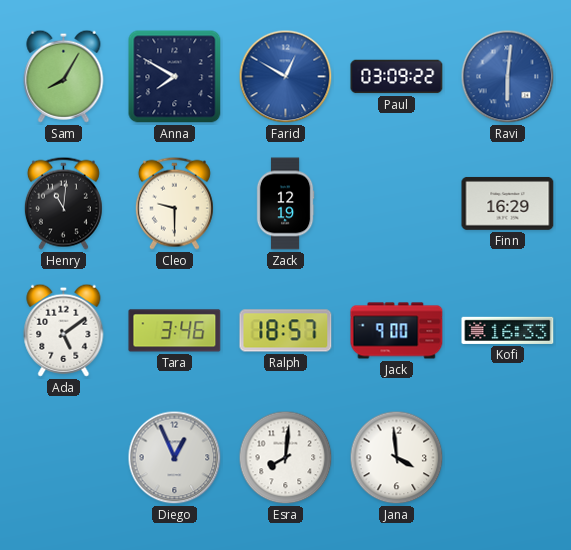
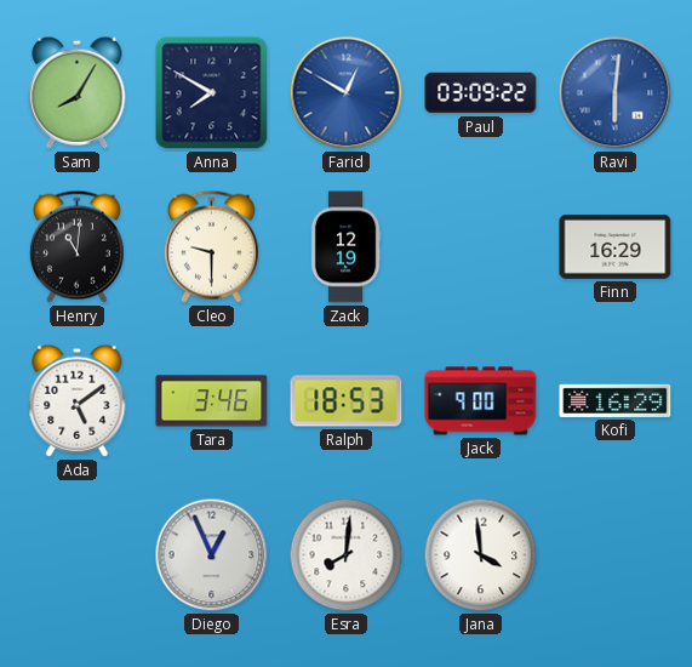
Ralph: 18:57 -> 18:53 (347, 401)
Kofi: 16:33 -> 16:29 (616, 400)
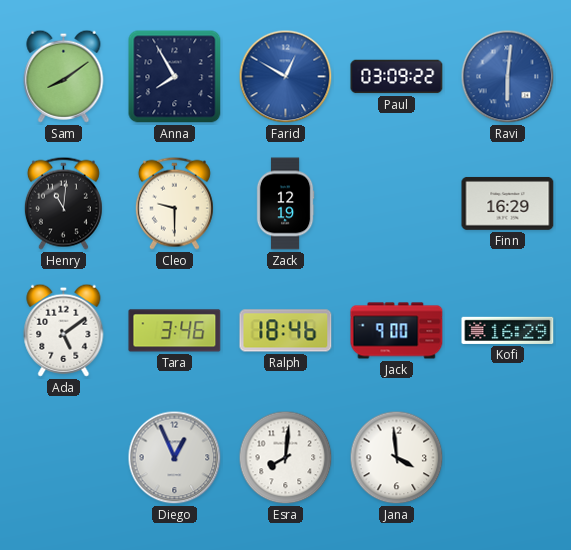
Sam: 8:05 -> 8:09 (64, 76)
Anna: 7:50 -> 7:55 (175, 77)
Ralph: 18:53 -> 18:46 (286, 331)
